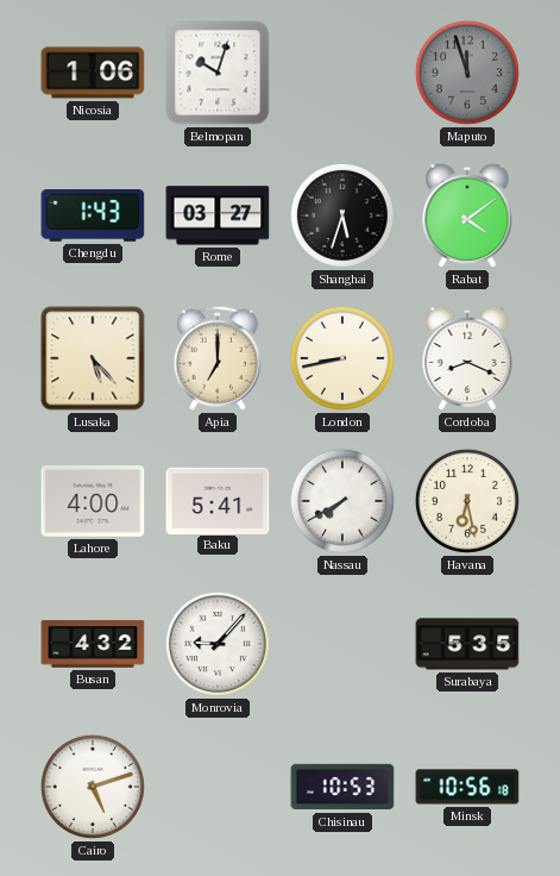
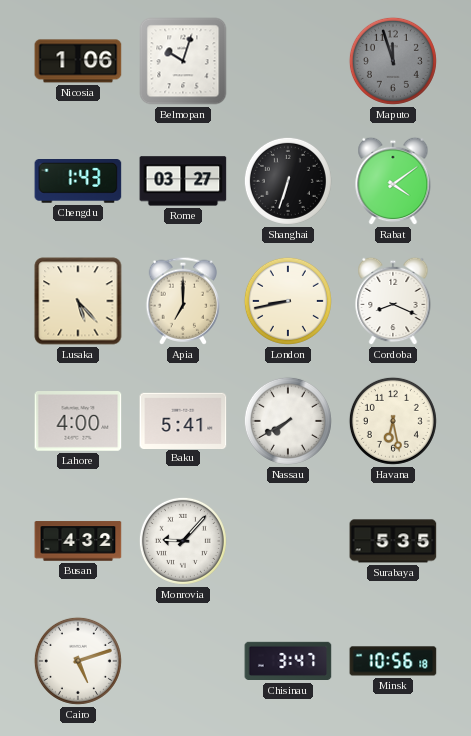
Shanghai: 5:33 -> 6:33 (288, 181)
Chisinau: 10:53 -> 3:47 (288, 661)
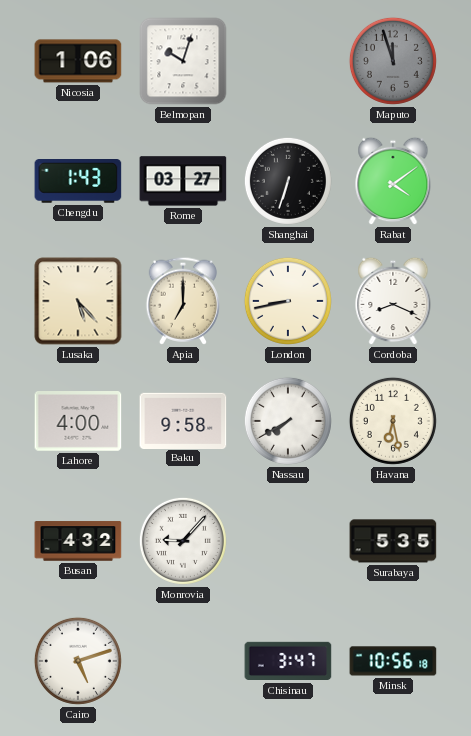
Baku: 5:41 -> 9:58 (183, 420)
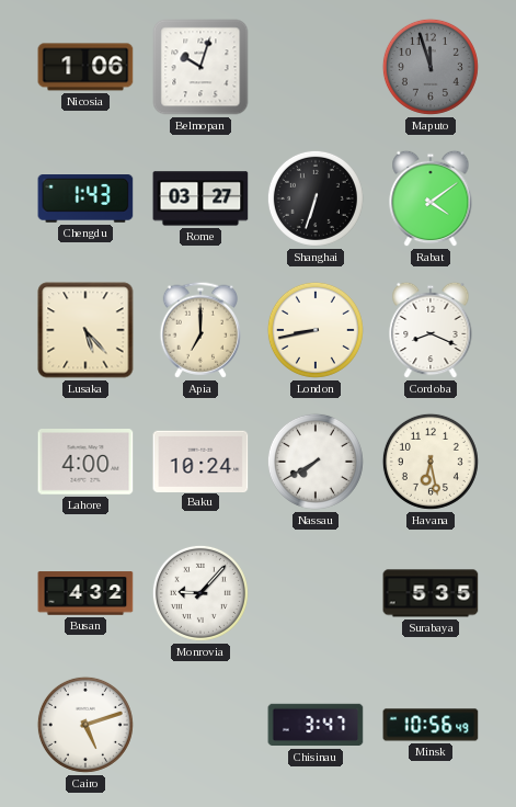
Baku: 9:58 -> 10:24 (200, 461)
Minsk: 10:56:18 -> 10:56:49 (431, 725)
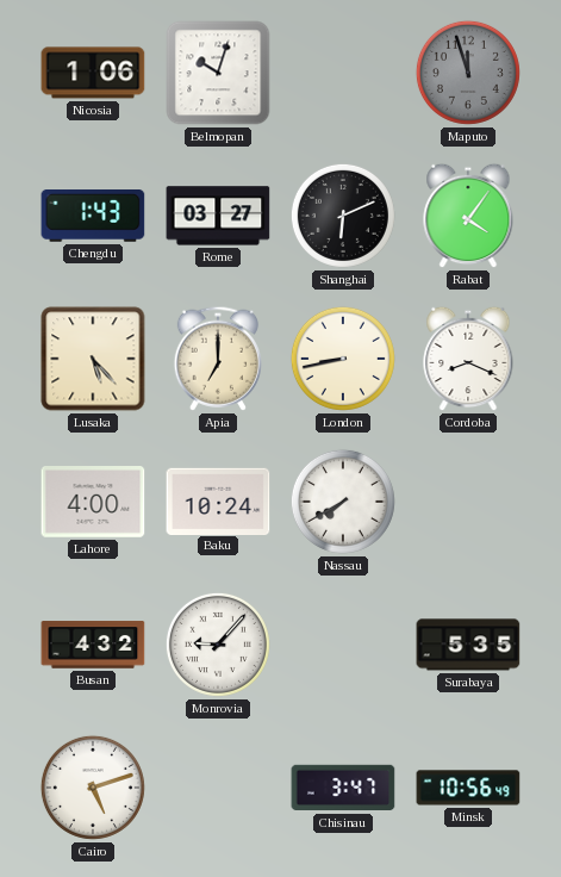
Shanghai: 6:33 -> 6:11 (343, 216)
Rabat: 4:09 -> 4:06 (468, 216)
Havana: 6:28 -> none (431, 462)
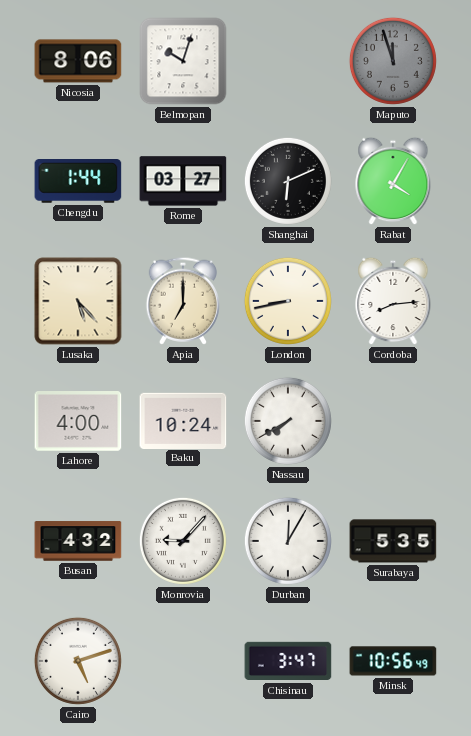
Nicosia: 1:06 -> 8:06 (78, 61)
Chengdu: 1:43 -> 1:44 (78, 182)
Rabat: 4:06 -> 4:05 (393, 181)
Cordoba: 8:19 -> 8:14 (393, 301)
Durban: none -> 12:05 (288, 541)
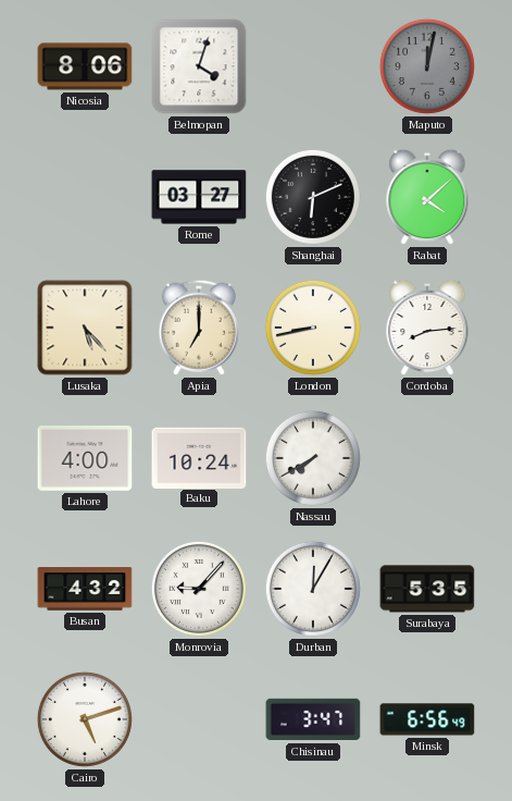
Belmopan: 10:03 -> 4:03 (199, 66)
Maputo: 11:57 -> 12:02 (427, 66)
Chengdu: 1:44 -> none (78, 182)
Rabat: 4:05 -> 4:08 (427, 197)
Minsk: 10:56 -> 6:56 (427, 719)
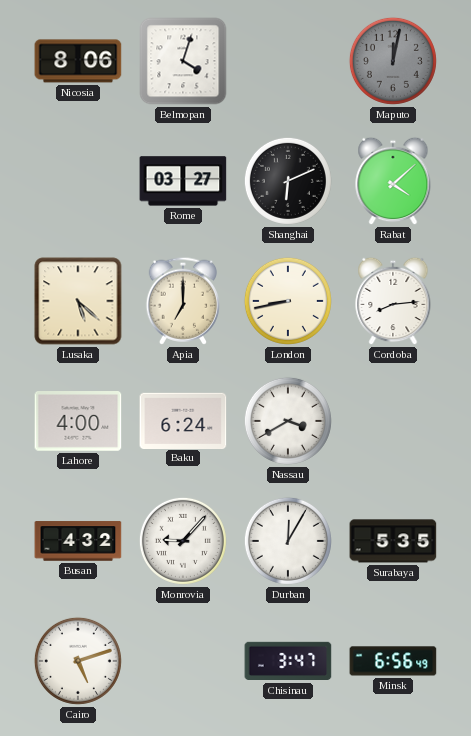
Lusaka: 5:23 -> 5:22 (78, 301)
Baku: 10:24 -> 6:24 (183, 420)
Nassau: 7:40 -> 3:40 (288, 421)
